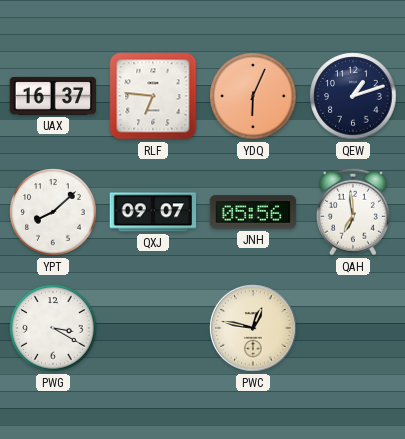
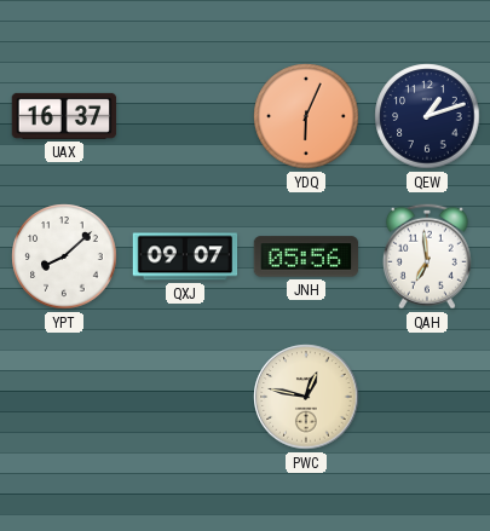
RLF: 6:46 -> none (153, 96)
PWG: 3:20 -> none (53, 328)
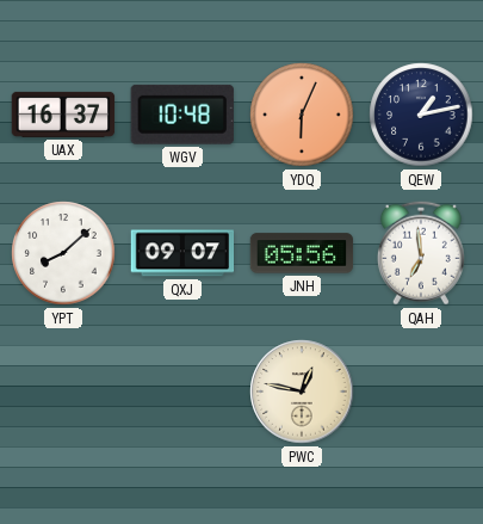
WGV: none -> 10:48 (182, 115)
QEW: 1:12 -> 1:13 (421, 115)
